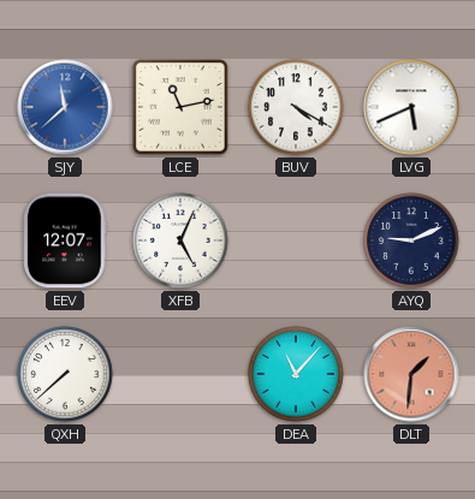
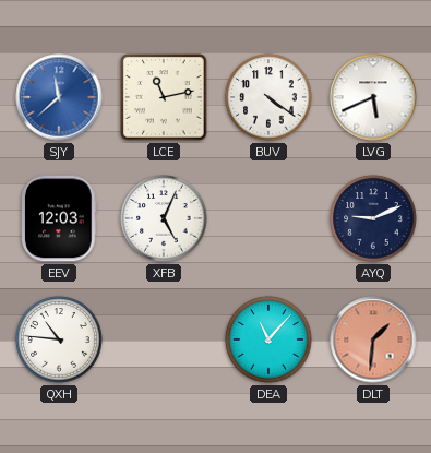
BUV: 4:20 -> 4:21 (268, 97)
EEV: 12:07 -> 12:03 (59, 218)
QXH: 7:38 -> 10:46 (59, 339)
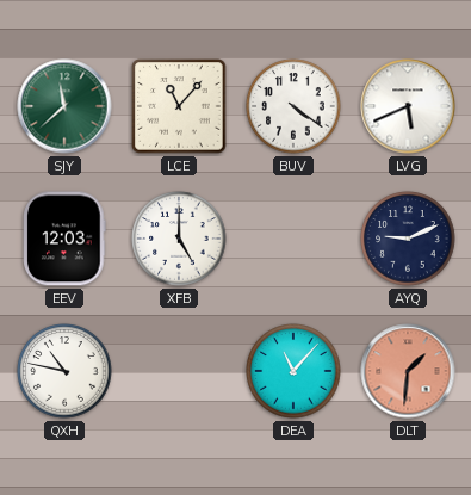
SJY dial: blue -> green (64, 106)
LCE: 11:13 -> 11:07 (179, 106)
XFB: 5:04 -> 5:00 (179, 239)
QXH: 10:46 -> 10:47 (64, 371)
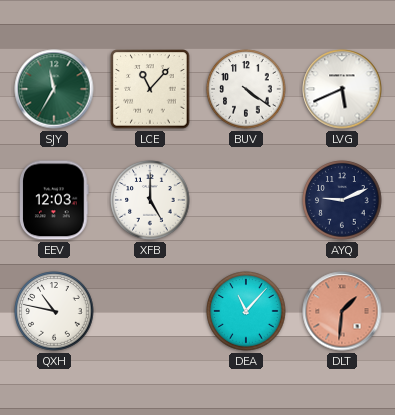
SJY: 11:38 -> 11:35 (54, 89)
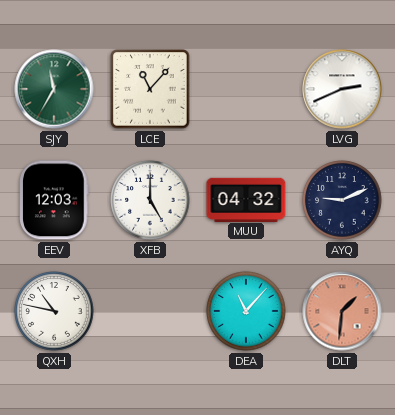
BUV: 4:21 -> none (246, 89)
LVG: 5:41 -> 2:41 (342, 89)
MUU: none -> 04:32 (246, 199)
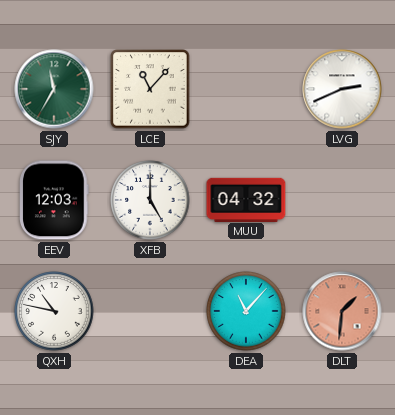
AYQ: 9:11 -> none (342, 200)
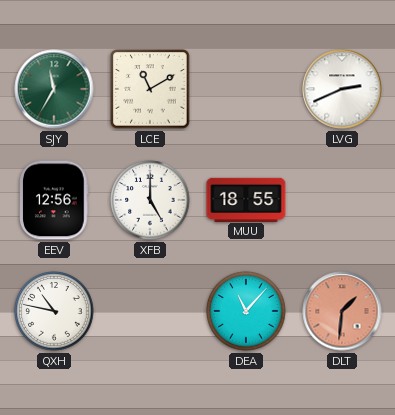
LCE: 11:07 -> 11:10 (150, 89)
EEV: 12:03 -> 12:56 (54, 200)
MUU: 04:32 -> 18:55 (246, 199)
